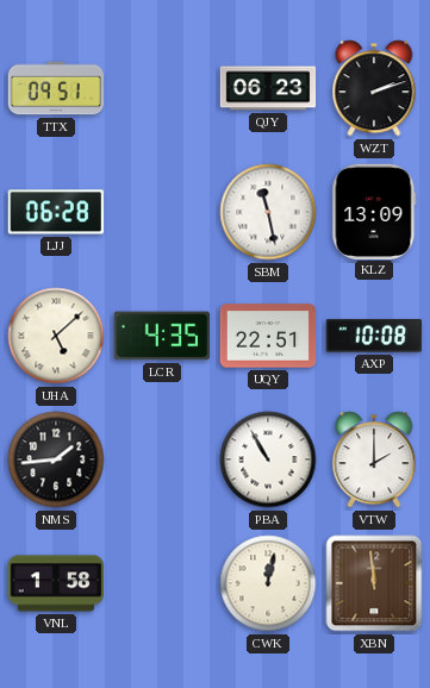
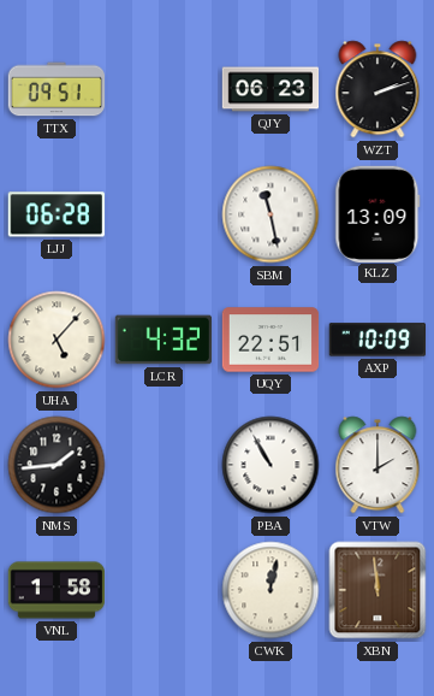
UHA: 5:08 -> 5:07 (57, 340)
LCR: 4:35 -> 4:32 (162, 340)
AXP: 10:08 -> 10:09 (376, 340)
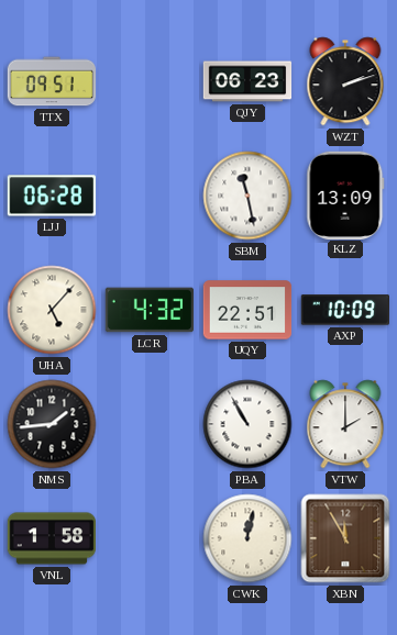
XBN: 11:59 -> 11:55 (345, 538)
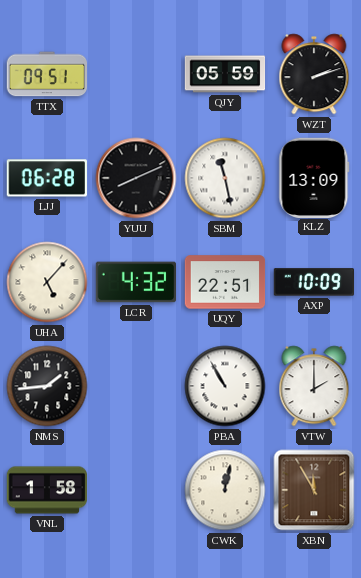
QJY: 06:23 -> 05:59 (225, 74)
YUU: none -> 8:11 (136, 178)
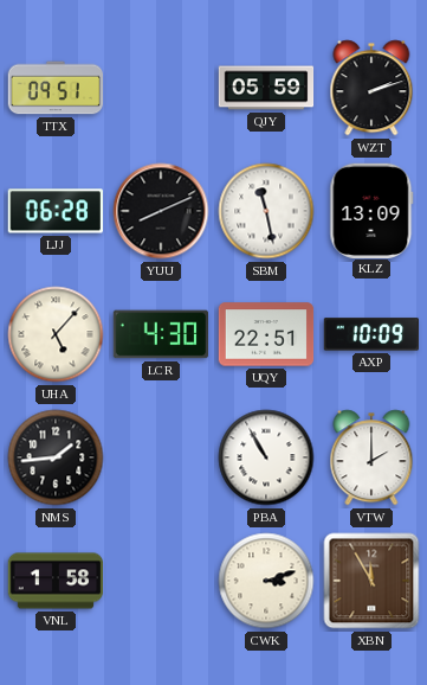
LCR: 4:32 -> 4:30 (160, 334)
CWK: 12:02 -> 3:12 (266, 581)
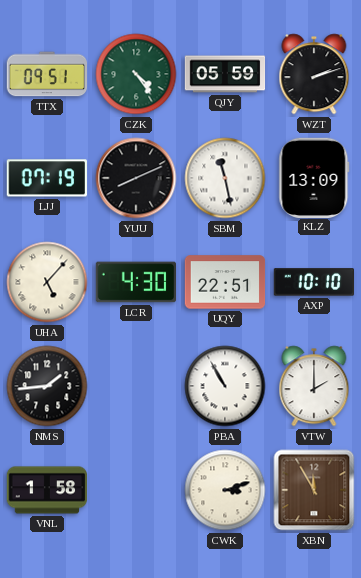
CZK: none -> 4:24 (136, 74)
LJJ: 06:28 -> 07:19 (47, 178)
AXP: 10:09 -> 10:10 (313, 282)
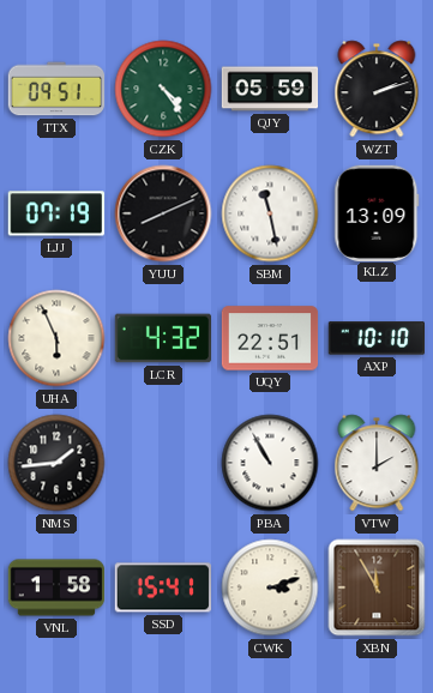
UHA: 5:07 -> 5:56 (56, 338)
LCR: 4:30 -> 4:32 (162, 338)
SSD: none -> 15:41 (162, 587)
